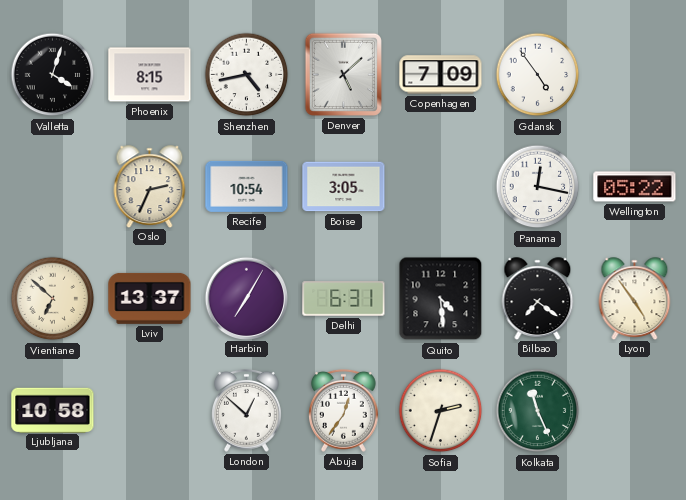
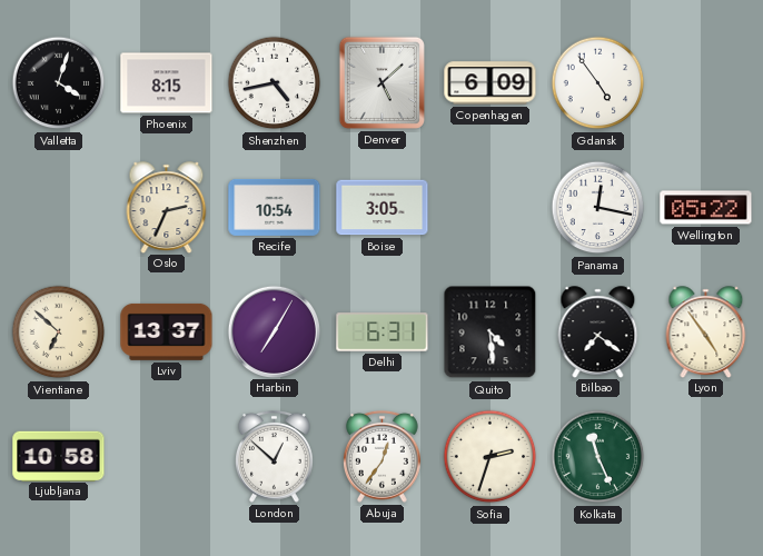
Copenhagen: 7:09 -> 6:09 (490, 83)
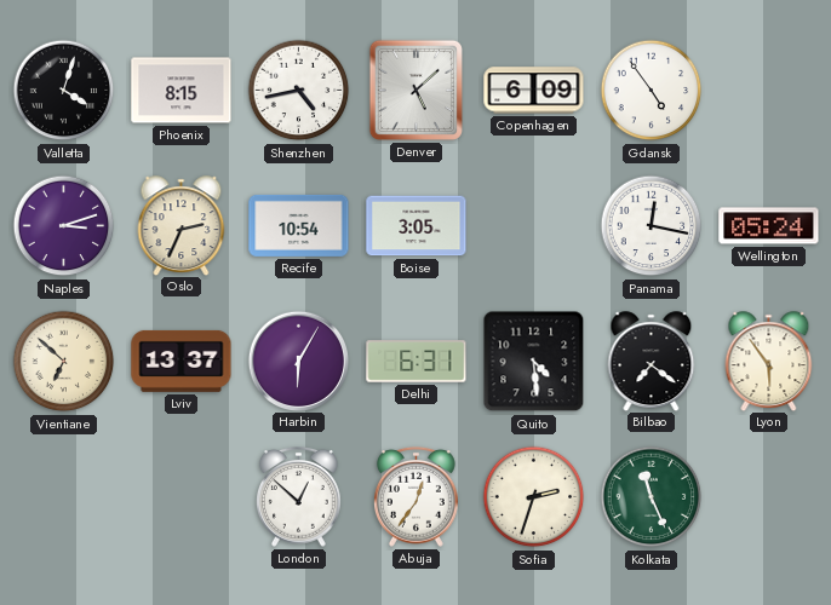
Naples: none -> 3:12 (64, 226)
Wellington: 05:22 -> 05:24 (769, 226)
Harbin: 7:05 -> 6:05 (298, 361)
Lyon: 4:54 -> 5:54 (769, 361)
Ljubljana: 10:58 -> none (59, 456)
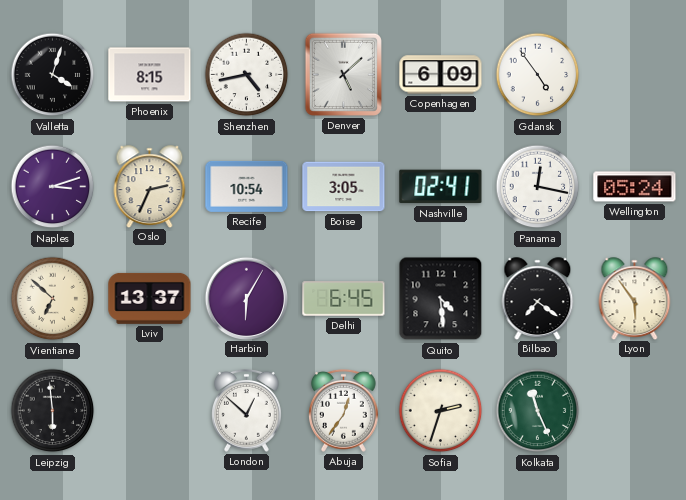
Nashville: none -> 02:41 (441, 187)
Delhi: 6:31 -> 6:45 (344, 299)
Leipzig: none -> 5:59 (53, 411)
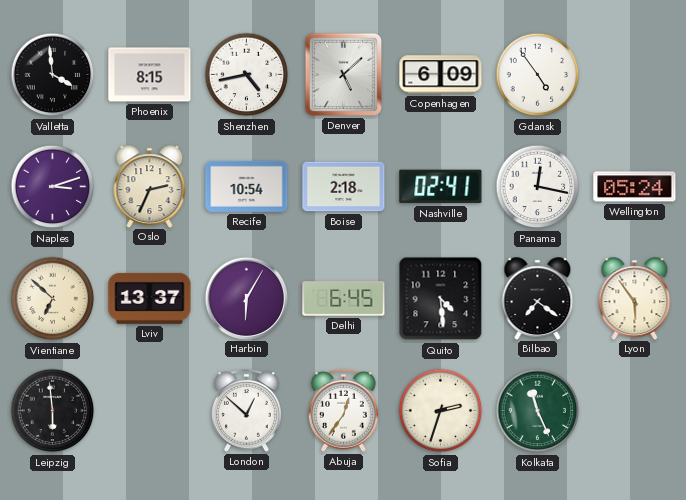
Valletta: 4:03 -> 3:59 (53, 75)
Boise: 3:05 -> 2:18 (344, 187)
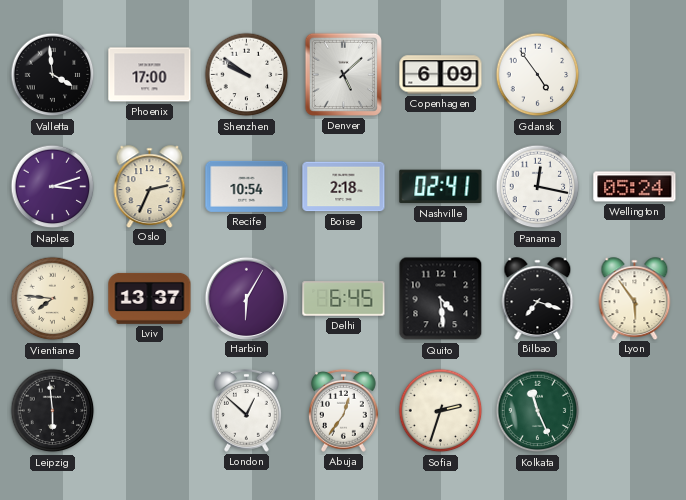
Phoenix: 8:15 -> 17:00 (150, 75)
Shenzhen: 4:43 -> 9:51 (247, 75)
Vientiane: 6:52 -> 7:46 (53, 299)
Bilbao: 7:21 -> 7:18 (538, 298)
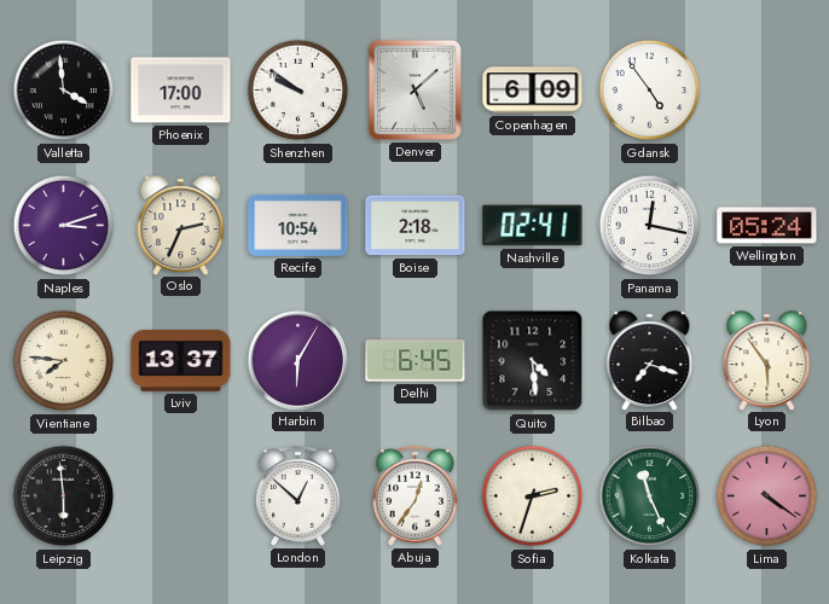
Lima: none -> 4:21 (767, 496)
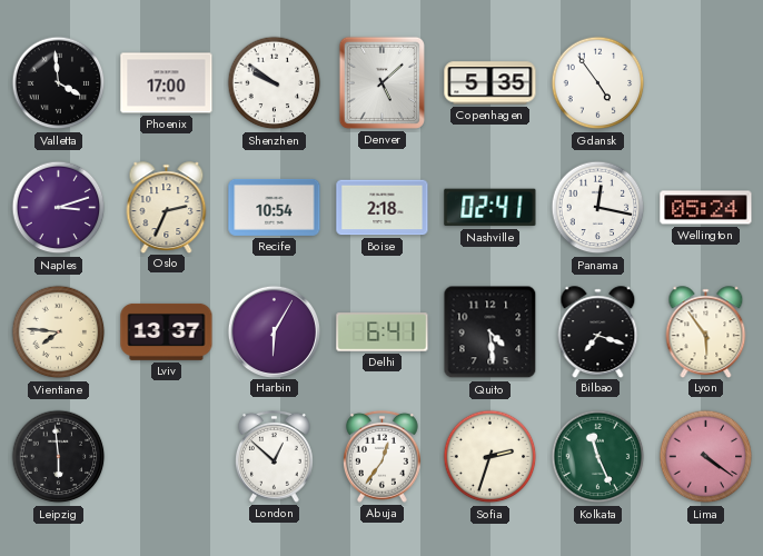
Copenhagen: 6:09 -> 5:35 (490, 83)
Delhi: 6:45 -> 6:41 (383, 332)
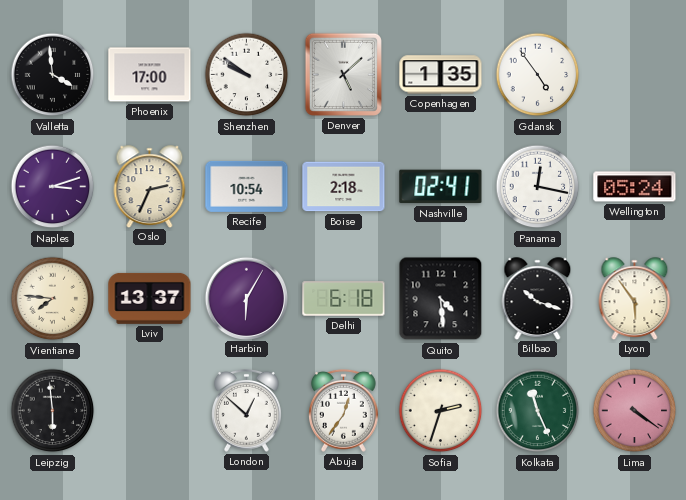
Copenhagen: 5:35 -> 1:35 (441, 75)
Delhi: 6:41 -> 6:18 (344, 299)
Bilbao: 7:18 -> 10:18 (538, 298)
